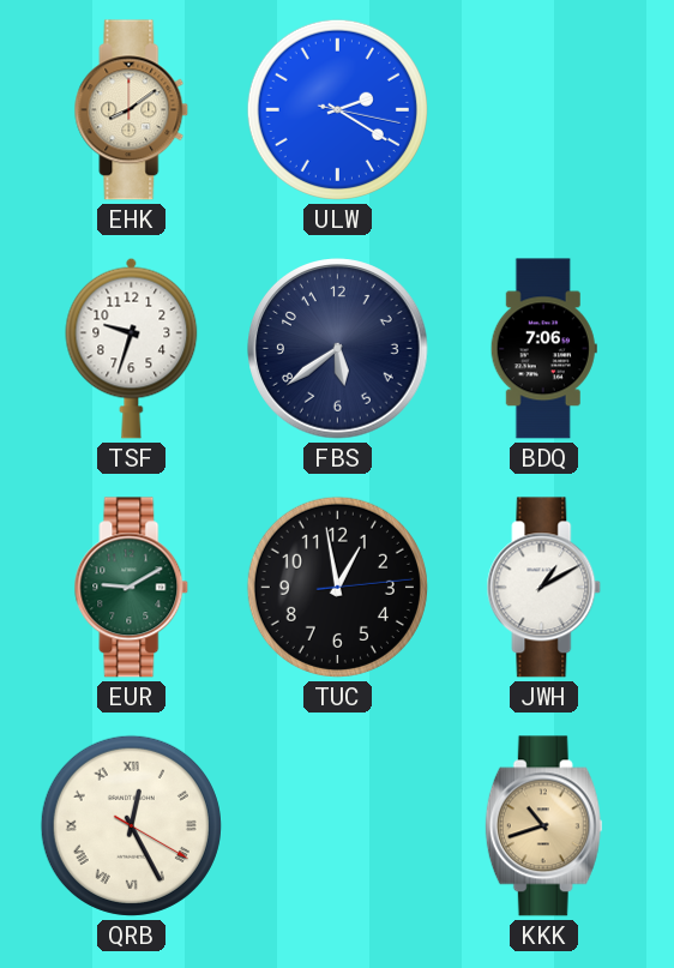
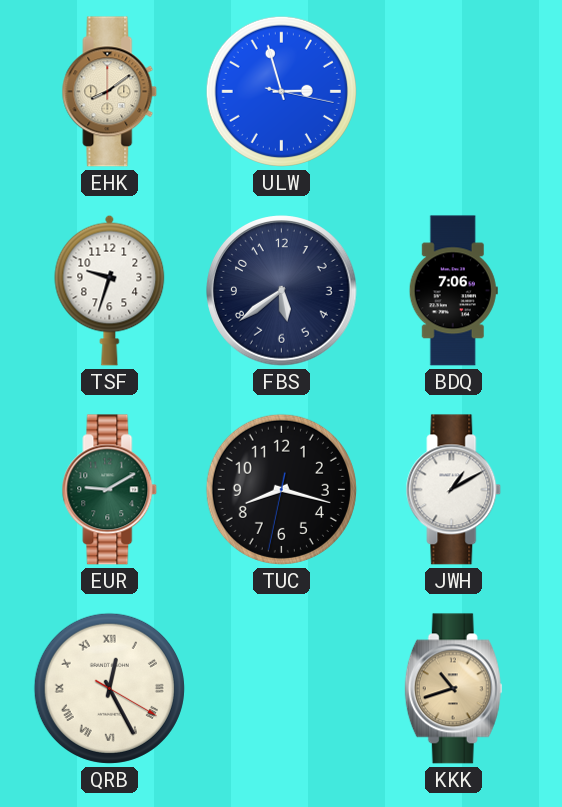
ULW: 2:20 -> 2:57 (281, 91)
TUC: 12:58 -> 8:17 (281, 489)
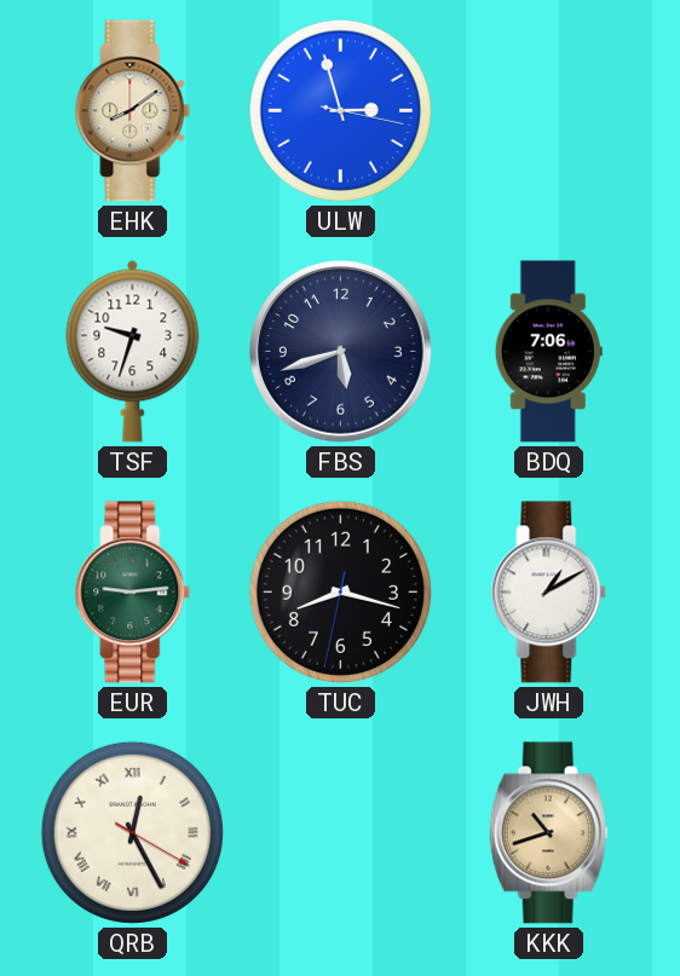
FBS: 5:39 -> 5:42 (341, 352)
EUR: 9:10 -> 9:14 (133, 593)
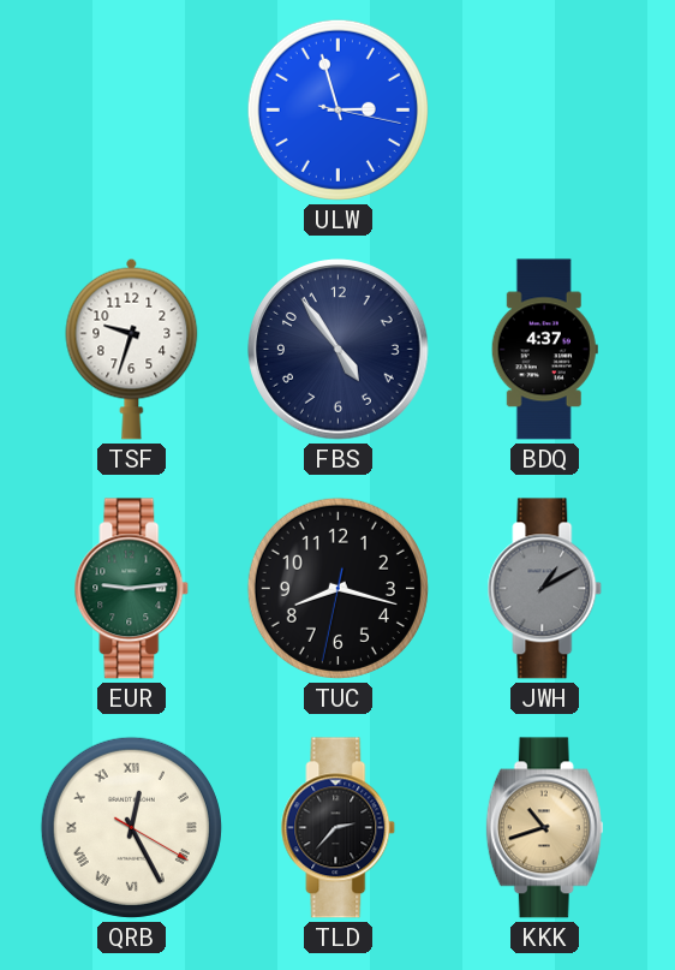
EHK: 8:09 -> none (133, 111)
FBS: 5:42 -> 4:54 (339, 350)
BDQ: 7:06 -> 4:37 (544, 350)
JWH dial: white -> grey (545, 589)
TLD: none -> 2:37 (339, 828)
